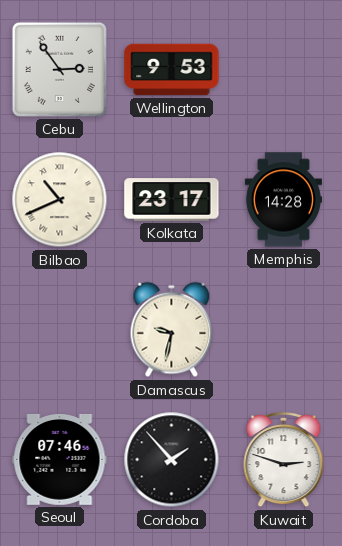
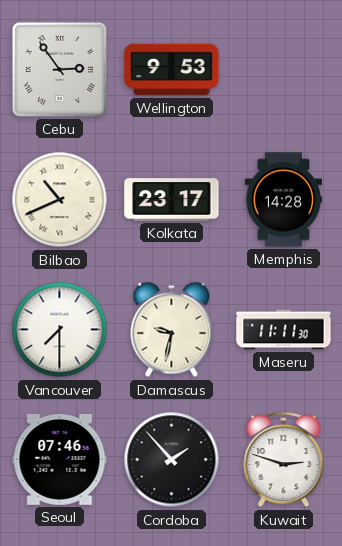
Vancouver: none -> 7:30 (60, 330)
Maseru: none -> 11:11 (284, 330)
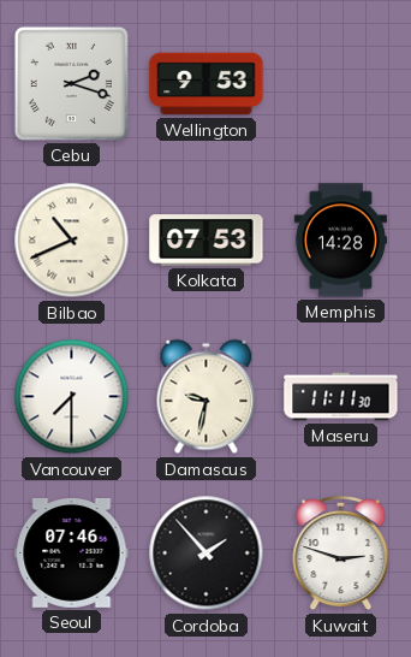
Cebu: 2:54 -> 2:18 (71, 83)
Kolkata: 23:17 -> 07:53 (207, 241)
